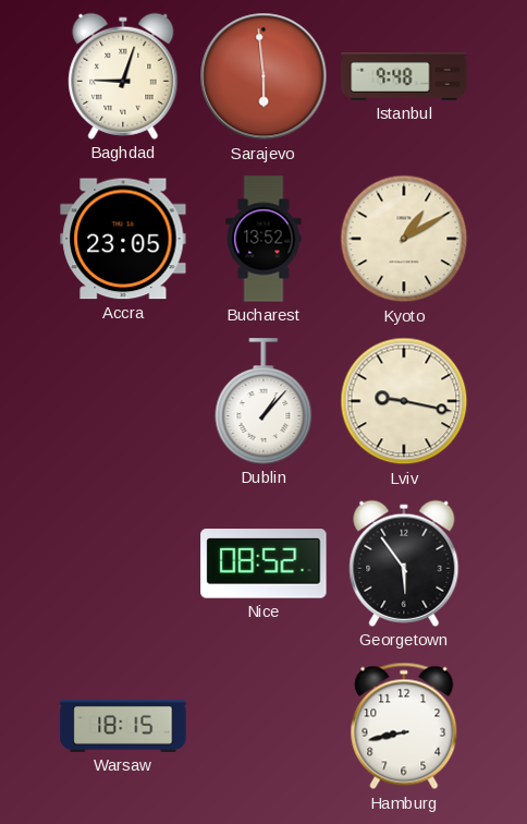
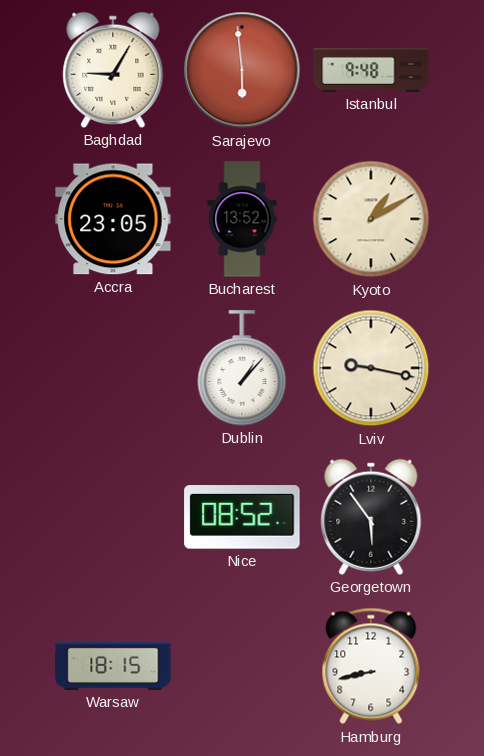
Baghdad: 9:03 -> 9:05 (113, 70)
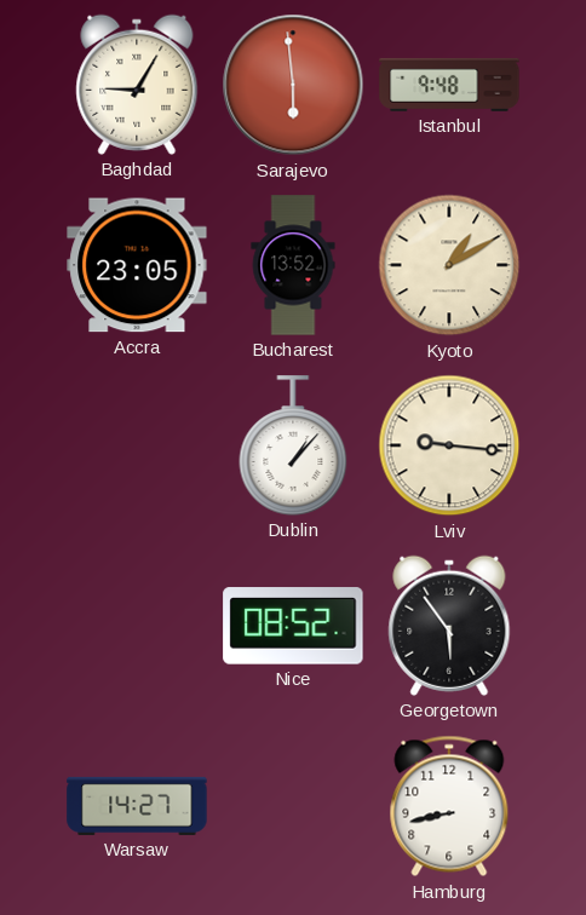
Lviv: 9:17 -> 9:16 (449, 445)
Warsaw: 18:15 -> 14:27 (137, 806)
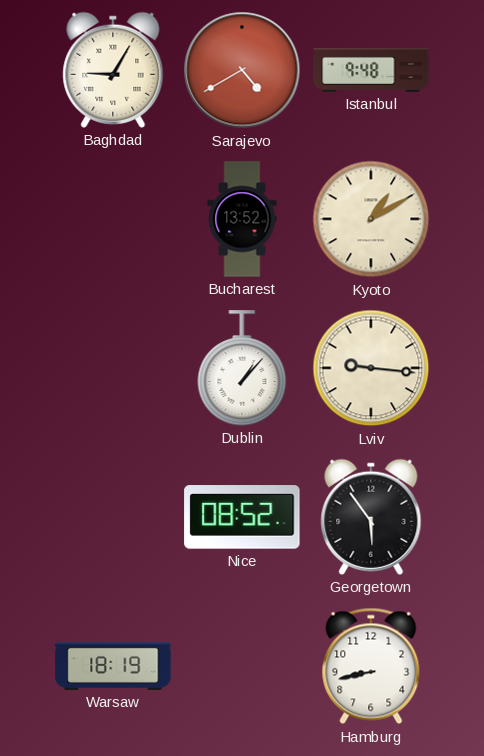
Sarajevo: 5:59 -> 4:40 (242, 70)
Accra: 23:05 -> none (137, 265)
Warsaw: 14:27 -> 18:19 (113, 666)
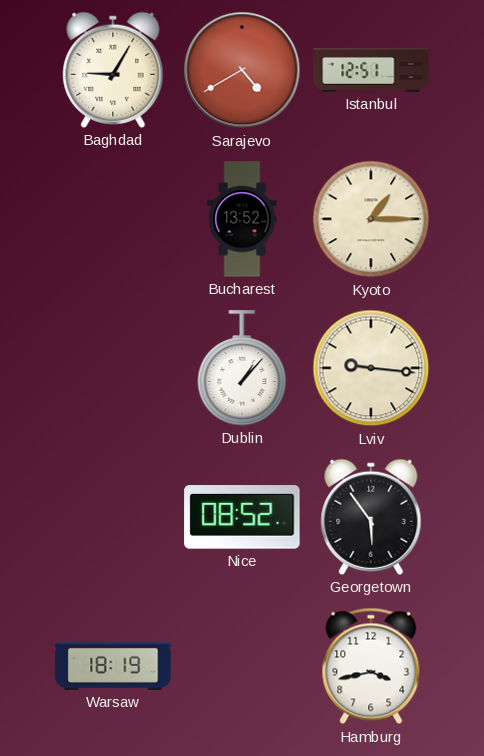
Istanbul: 9:48 -> 12:51 (371, 70)
Kyoto: 1:10 -> 1:15 (371, 219)
Hamburg: 8:43 -> 3:43 (371, 666)
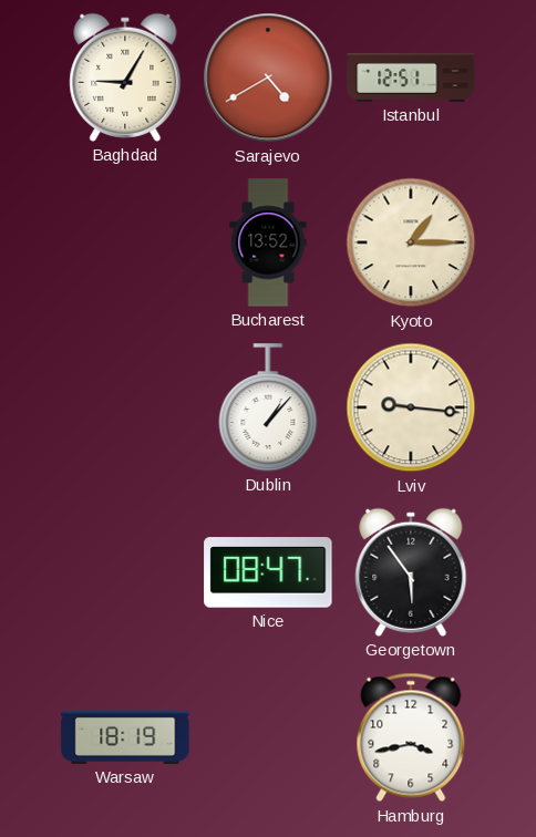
Nice: 08:52 -> 08:47 (268, 572)
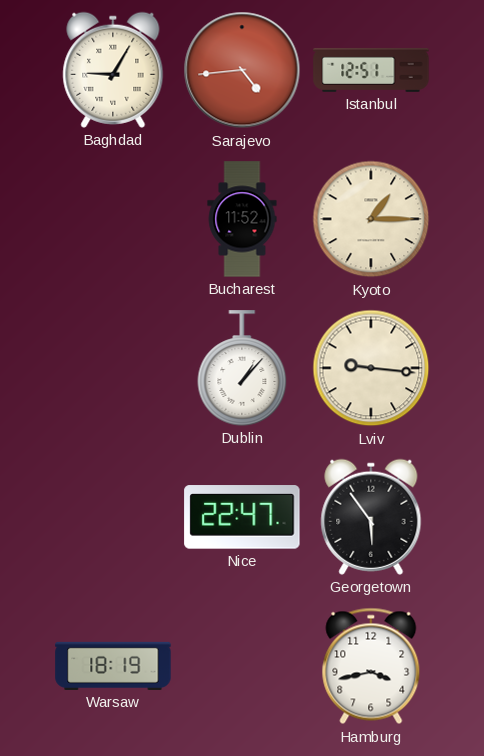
Sarajevo: 4:40 -> 4:44 (242, 70)
Bucharest: 13:52 -> 11:52 (242, 219)
Nice: 08:47 -> 22:47 (242, 517)
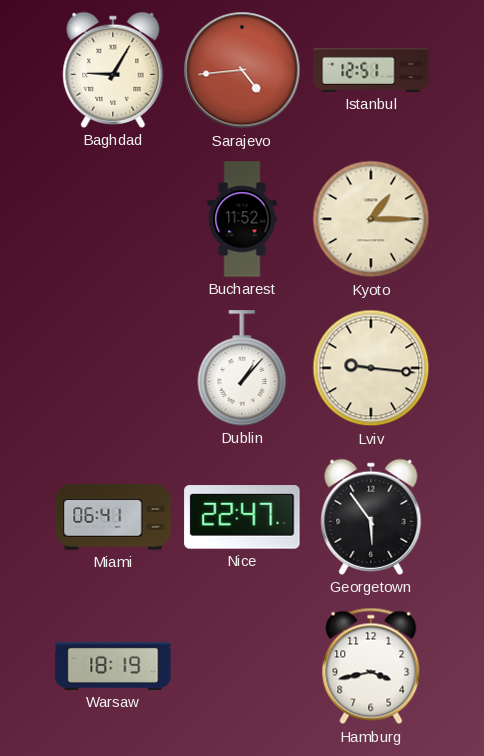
Miami: none -> 06:41 (113, 517)
